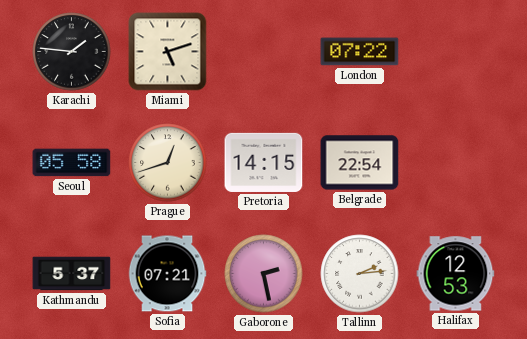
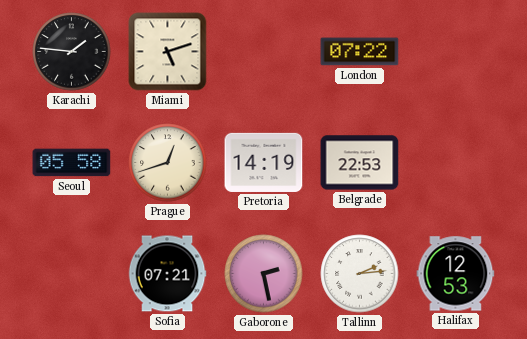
Pretoria: 14:15 -> 14:19 (264, 162)
Belgrade: 22:54 -> 22:53 (360, 163)
Kathmandu: 5:37 -> none (72, 274)
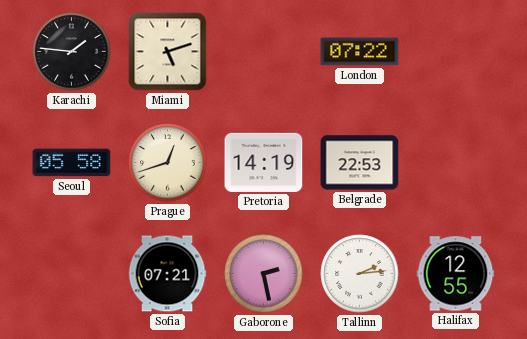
Halifax: 12:53 -> 12:55 (456, 274)
